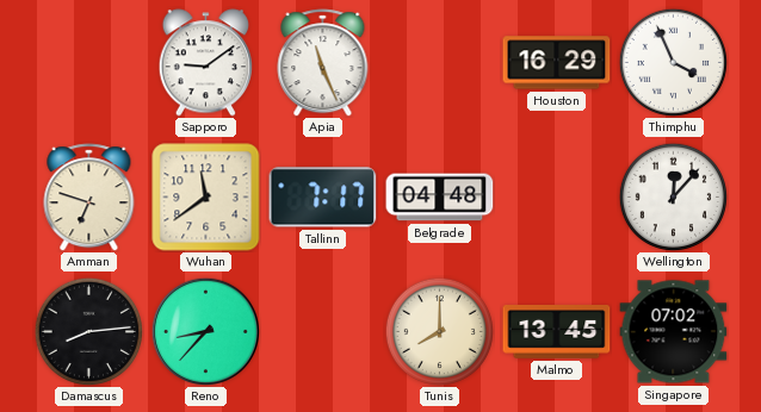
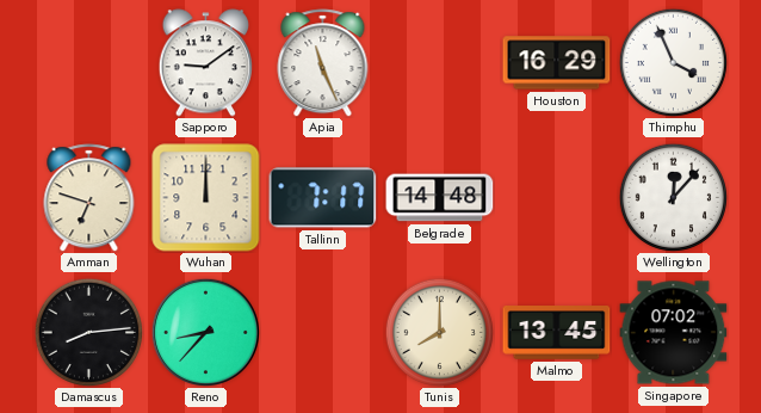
Wuhan: 11:39 -> 12:00 (206, 198)
Belgrade: 04:48 -> 14:48 (440, 198)
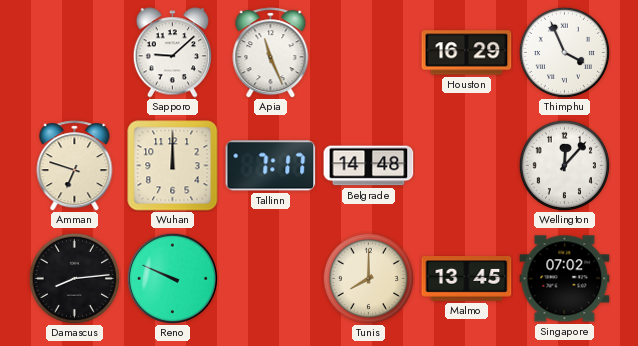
Sapporo: 9:09 -> 9:08 (172, 53)
Reno: 8:37 -> 9:49 (172, 278)
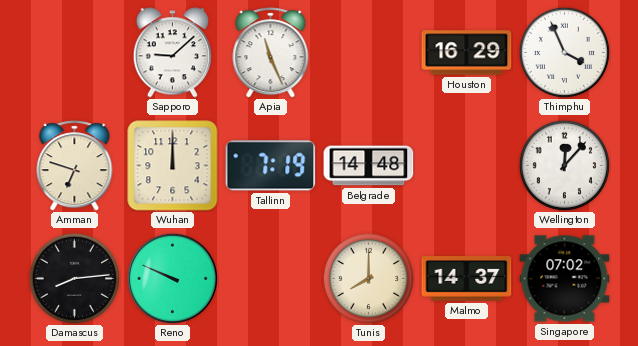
Tallinn: 7:17 -> 7:19 (271, 166)
Malmo: 13:45 -> 14:37 (467, 279)
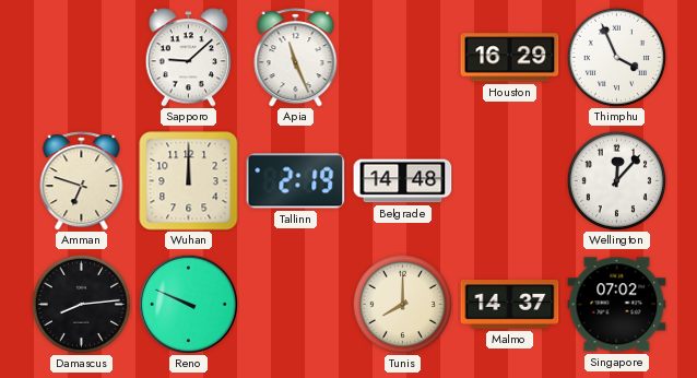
Tallinn: 7:19 -> 2:19 (296, 181)
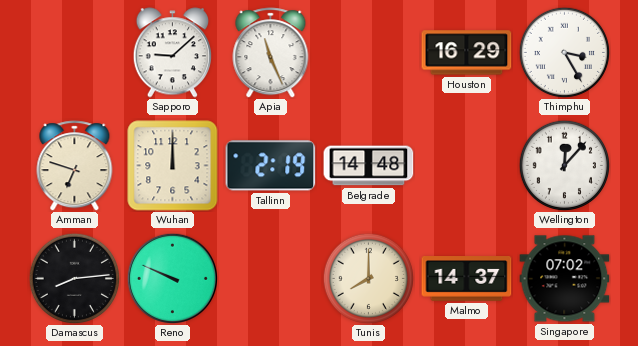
Thimphu: 3:56 -> 3:25 (564, 52)
